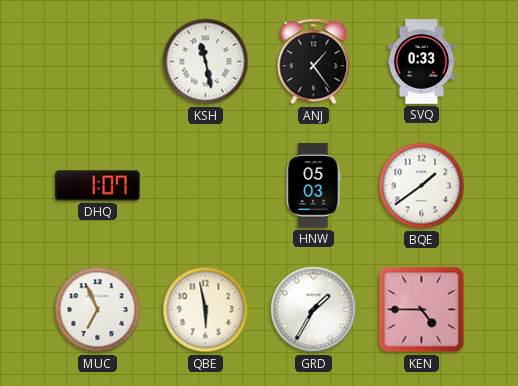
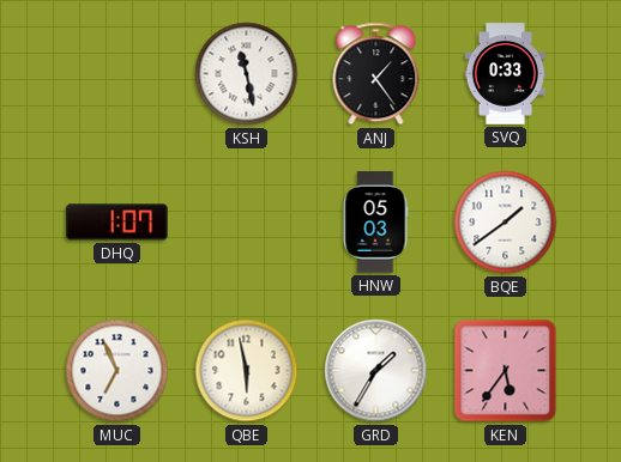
KEN: 4:45 -> 5:36 (506, 371)
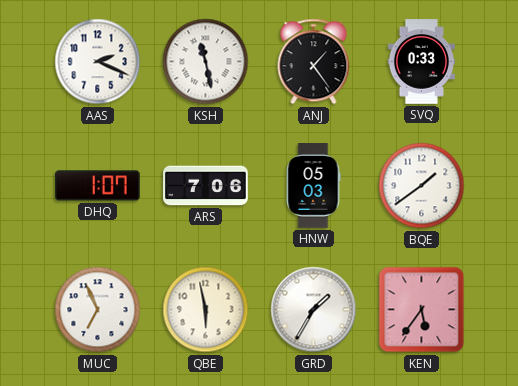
AAS: none -> 2:19 (98, 62)
ARS: none -> 7:06 (206, 186)
